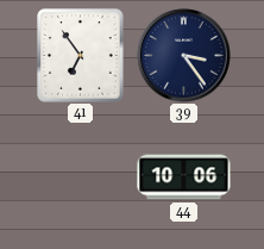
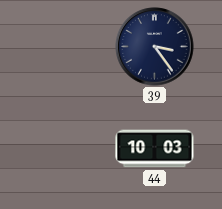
41: 6:54 -> none (81, 56)
44: 10:06 -> 10:03 (155, 149)
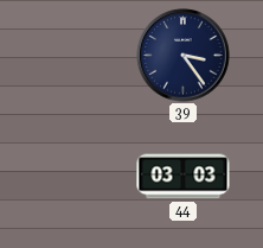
44: 10:03 -> 03:03 (184, 177)
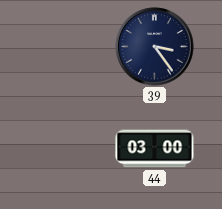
44: 03:03 -> 03:00 (155, 149)
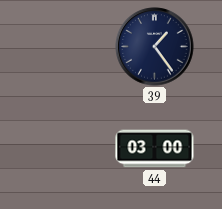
39: 3:24 -> 1:24 (155, 47)
